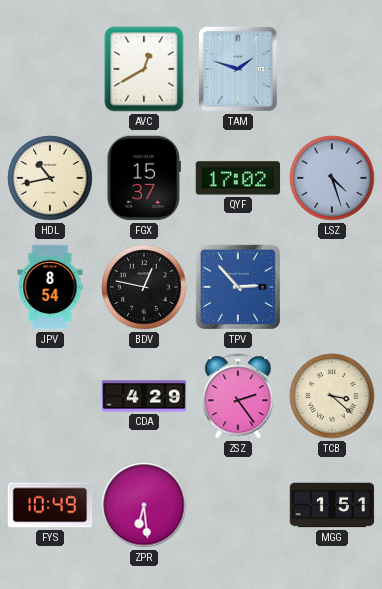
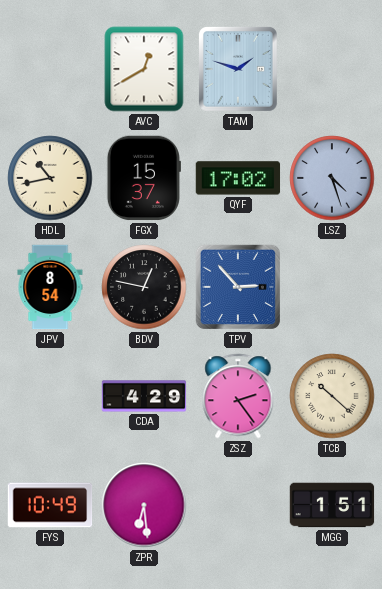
TCB: 3:22 -> 10:22 (332, 396)
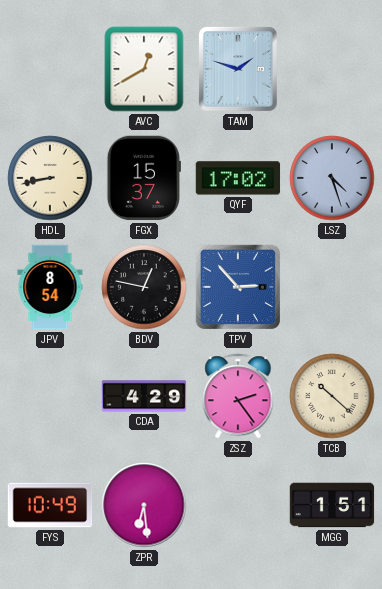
HDL: 10:43 -> 8:43 (50, 178)
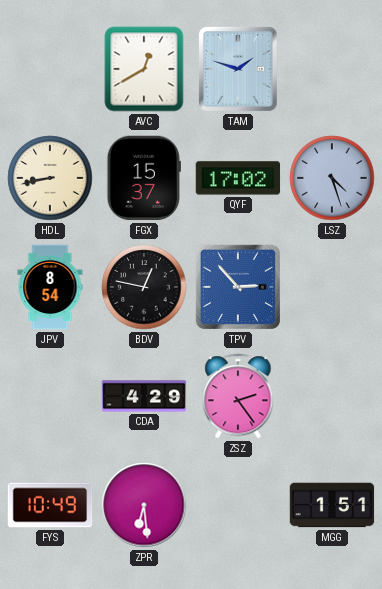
TCB: 10:22 -> none (332, 396)
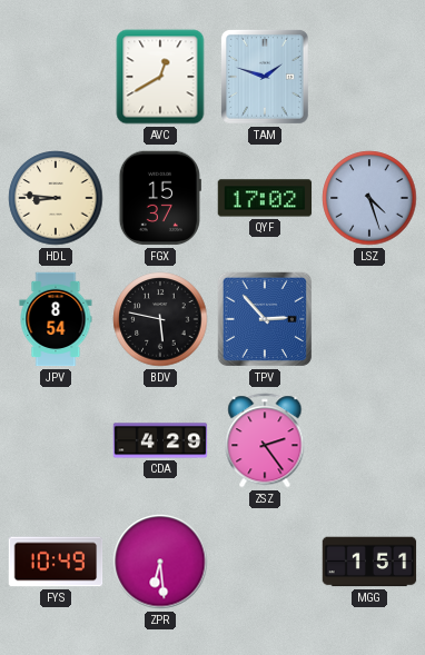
HDL: 8:43 -> 8:46 (56, 198)
BDV: 12:47 -> 5:47 (160, 319)
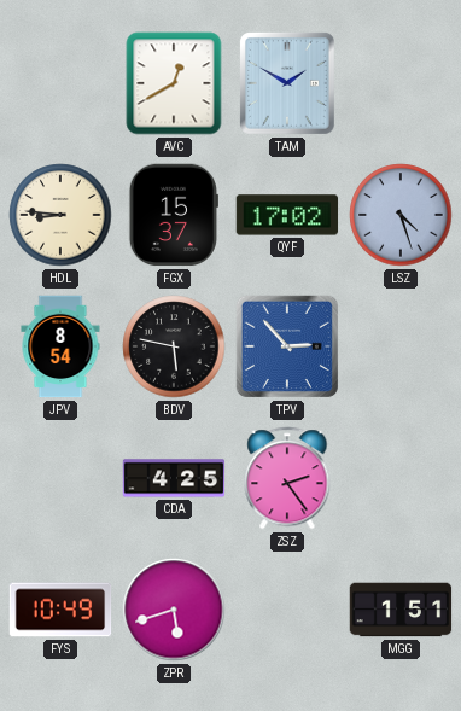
TAM: 1:48 -> 1:50 (287, 84)
CDA: 4:29 -> 4:25 (174, 478)
ZPR: 6:29 -> 5:42 (174, 610)
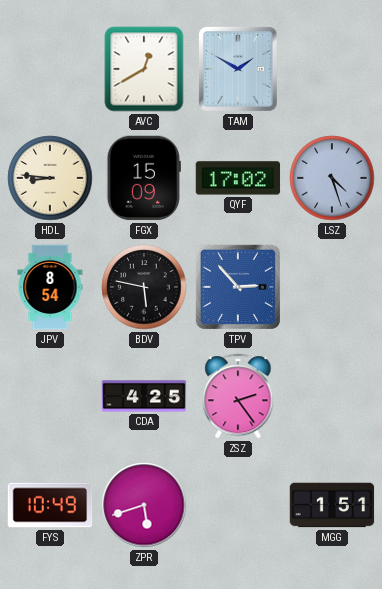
FGX: 15:37 -> 15:09 (144, 178)
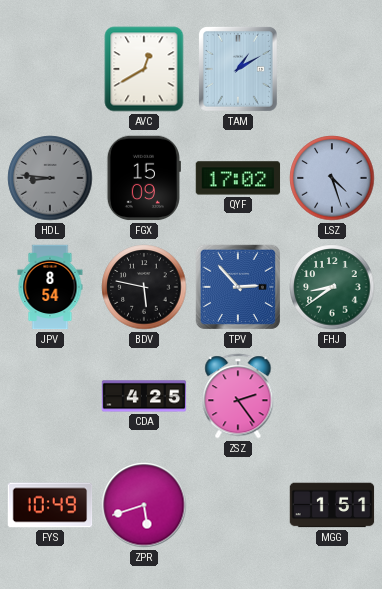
TAM: 1:50 -> 1:10 (238, 70)
HDL dial: cream -> grey (50, 178)
FHJ: none -> 8:39 (332, 287)
